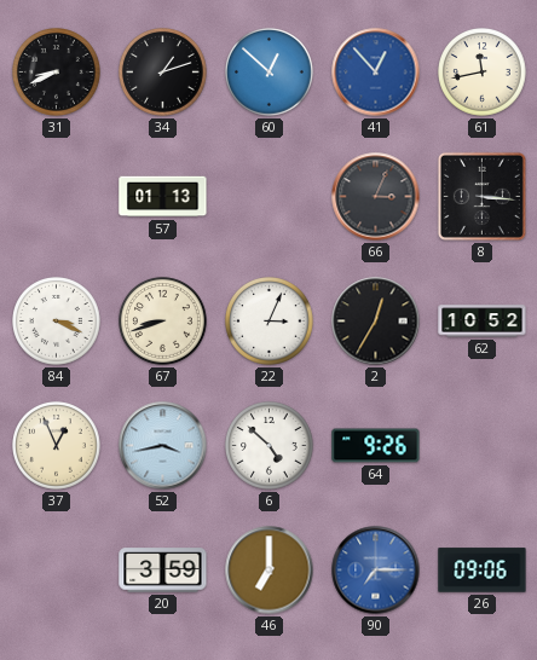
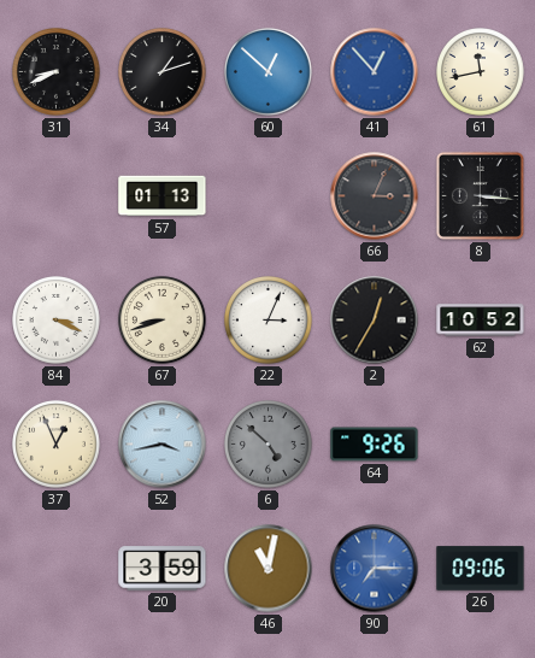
6 dial: white -> grey (269, 445)
46: 7:00 -> 11:02 (269, 569)
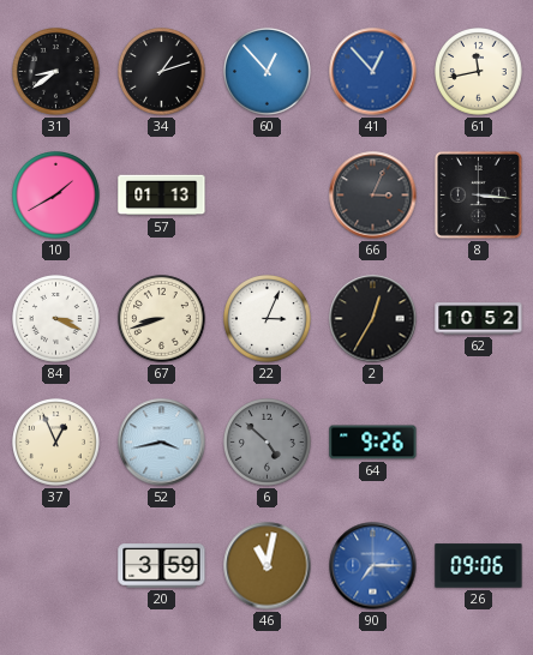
31: 8:41 -> 8:39 (56, 72)
60: 12:52 -> 12:53 (268, 72)
10: none -> 1:40 (56, 196)
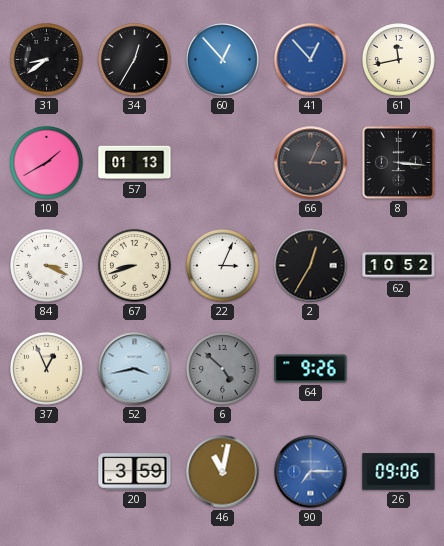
34: 1:12 -> 12:35 (135, 60)
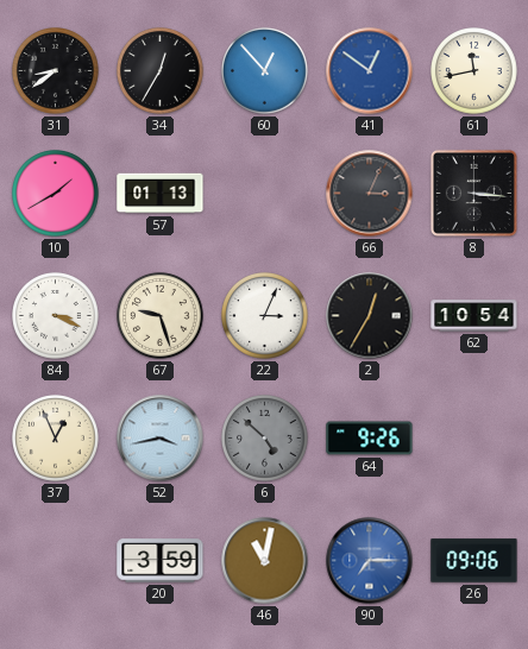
41: 12:53 -> 12:51 (370, 71)
67: 8:42 -> 9:27 (161, 316)
62: 10:52 -> 10:54 (474, 316)
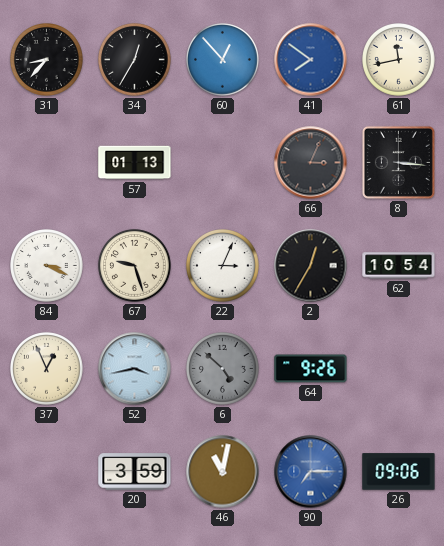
31: 8:39 -> 8:37 (47, 60)
41: 12:51 -> 7:51 (311, 60)
10: 1:40 -> none (56, 194)
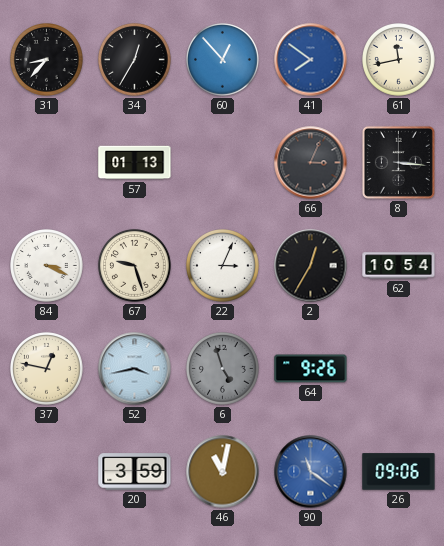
37: 12:56 -> 12:47 (47, 369)
6: 4:52 -> 4:57 (223, 369)
90: 7:15 -> 11:21 (311, 472)
